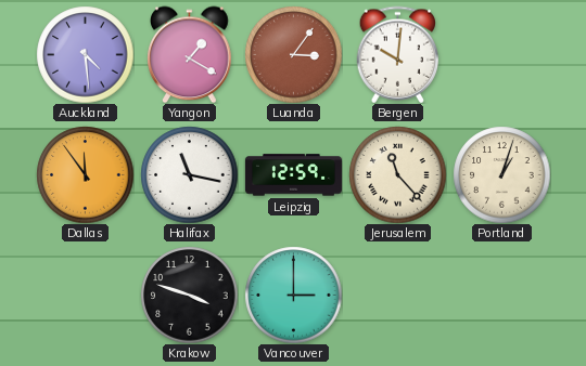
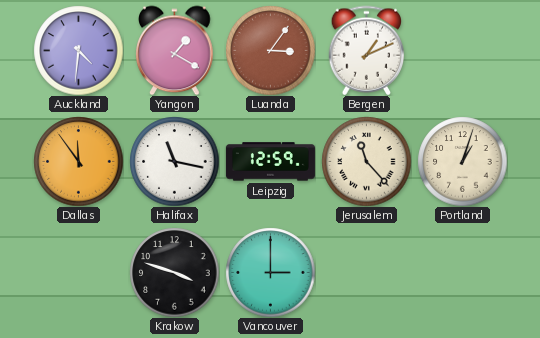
Auckland: 4:29 -> 4:31 (78, 50)
Bergen: 10:01 -> 1:11 (367, 50)
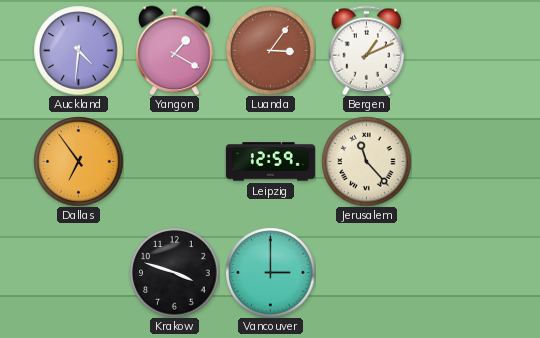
Dallas: 11:54 -> 6:54 (78, 161)
Halifax: 11:17 -> none (174, 161)
Portland: 1:03 -> none (462, 161)
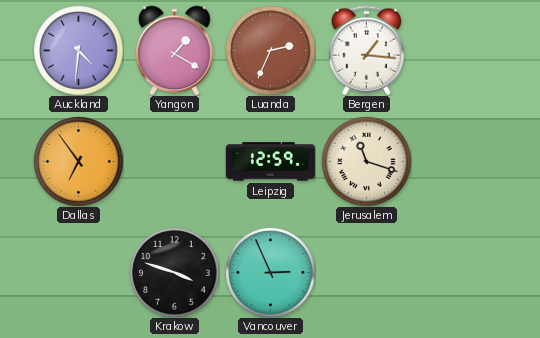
Luanda: 3:06 -> 2:34 (270, 50)
Bergen: 1:11 -> 1:16 (367, 50)
Jerusalem: 11:23 -> 11:18 (366, 161)
Vancouver: 3:00 -> 2:56 (270, 272)
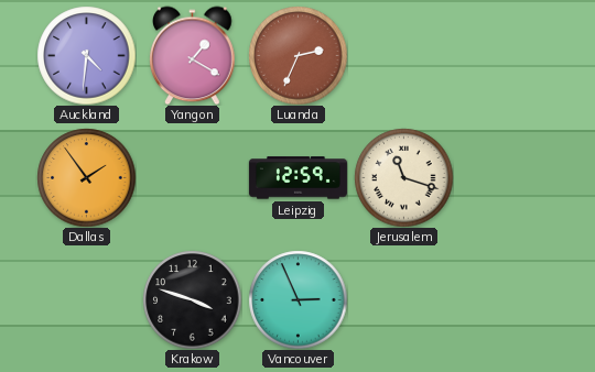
Bergen: 1:16 -> none (367, 50)
Dallas: 6:54 -> 1:54 (86, 177)
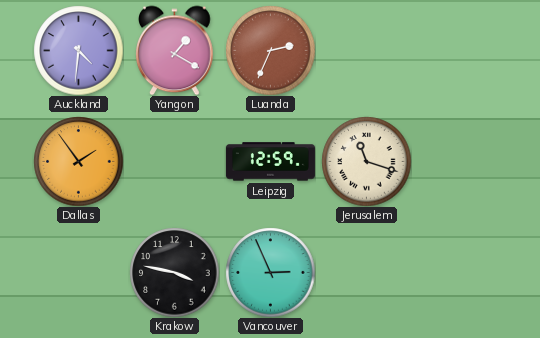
Krakow: 3:48 -> 3:47 (174, 272)
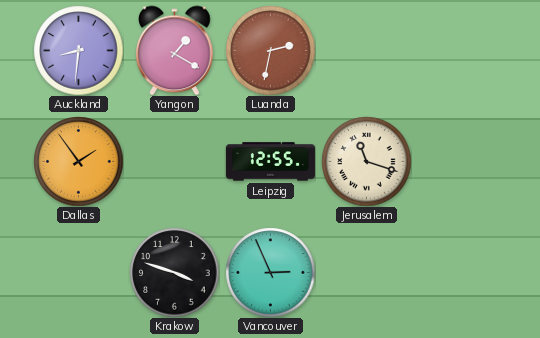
Auckland: 4:31 -> 8:31 (78, 50)
Luanda: 2:34 -> 2:32 (270, 50)
Leipzig: 12:59 -> 12:55 (270, 162)
Krakow: 3:47 -> 3:48 (174, 272)
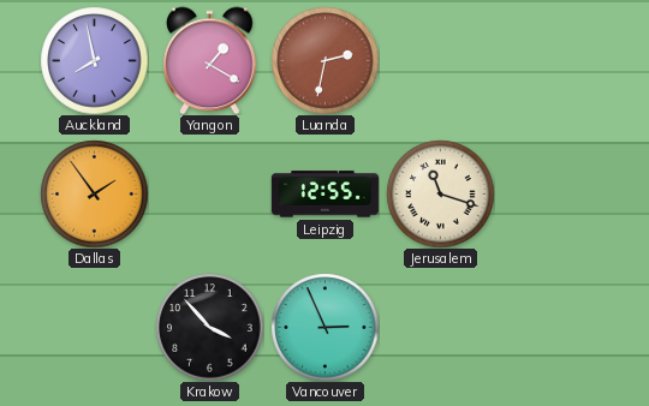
Auckland: 8:31 -> 7:58 (94, 60)
Krakow: 3:48 -> 3:53 (209, 327)
